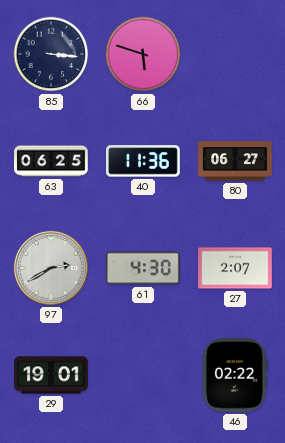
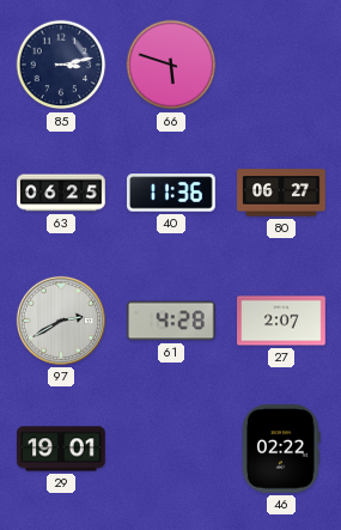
85: 3:16 -> 3:13 (61, 65)
61: 4:30 -> 4:28 (172, 321)
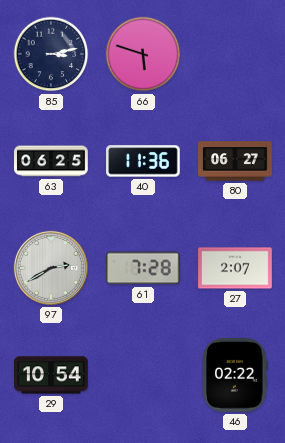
61: 4:28 -> 7:28 (144, 268)
29: 19:01 -> 10:54 (51, 375)
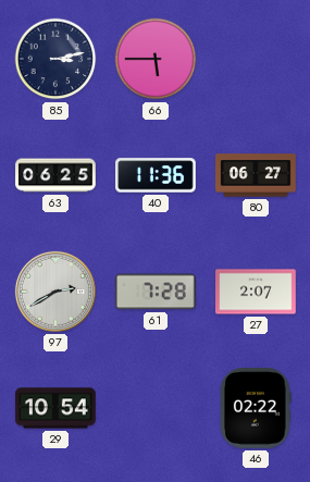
66: 5:48 -> 5:45 (156, 59)
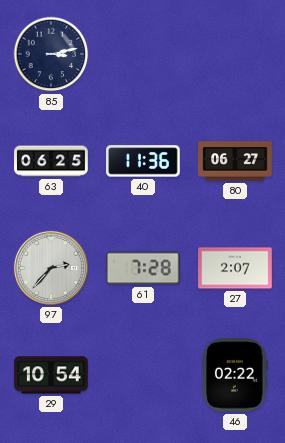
66: 5:45 -> none (156, 59)
97: 2:40 -> 2:37 (51, 268)
